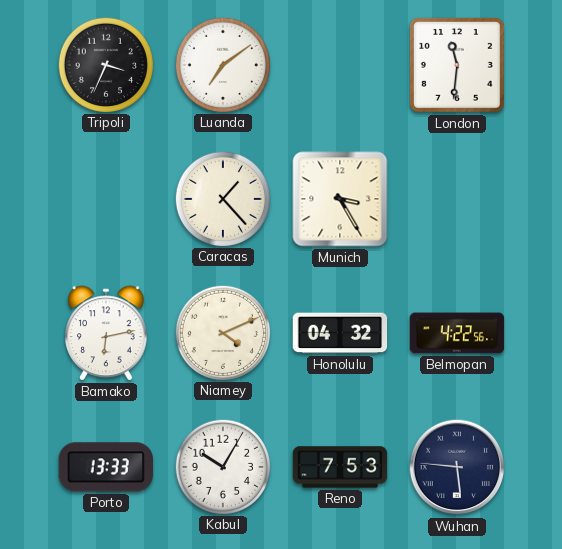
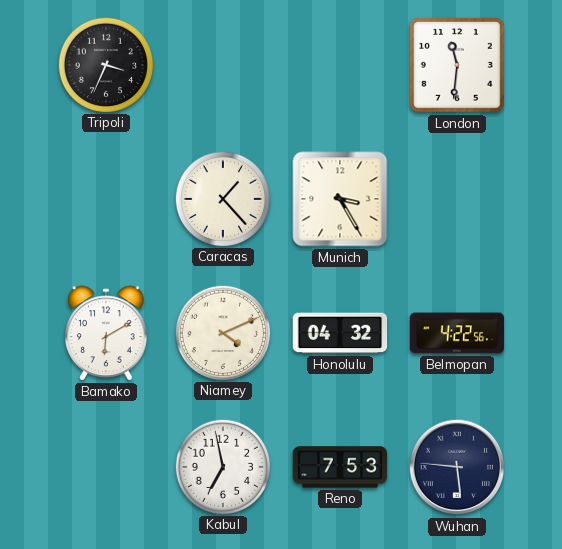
Luanda: 7:09 -> none (222, 64)
Bamako: 6:13 -> 6:10 (106, 333)
Porto: 13:33 -> none (105, 467)
Kabul: 10:05 -> 6:58 (222, 466)
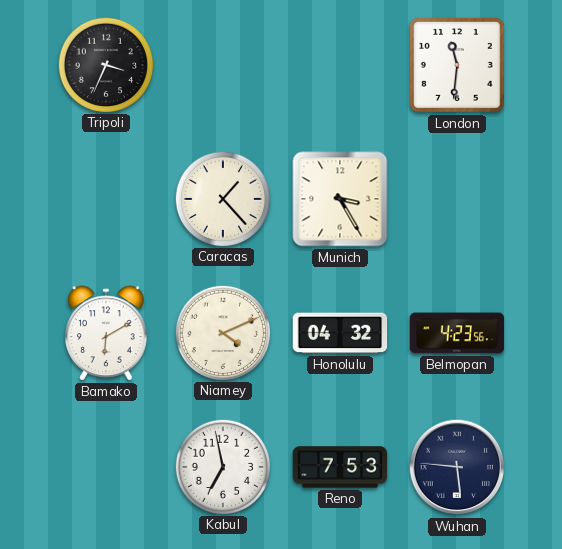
Belmopan: 4:22 -> 4:23 (457, 333)
